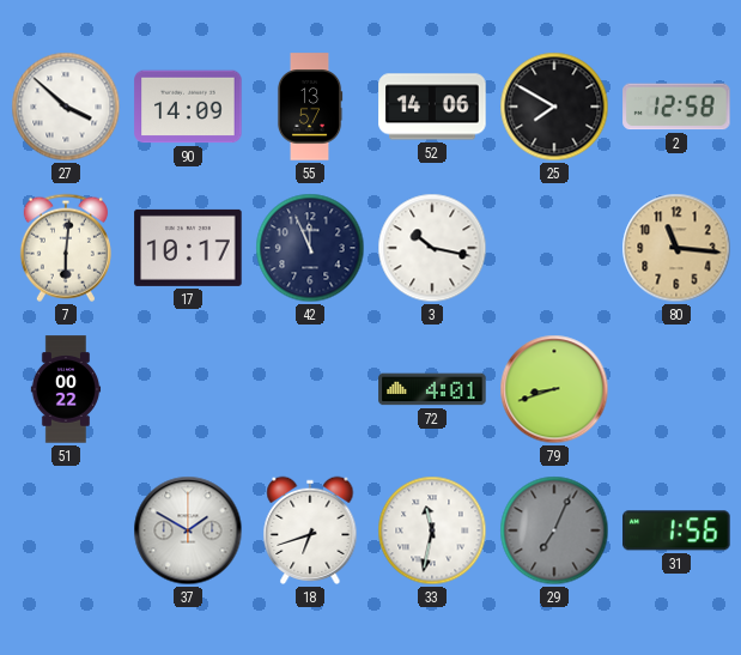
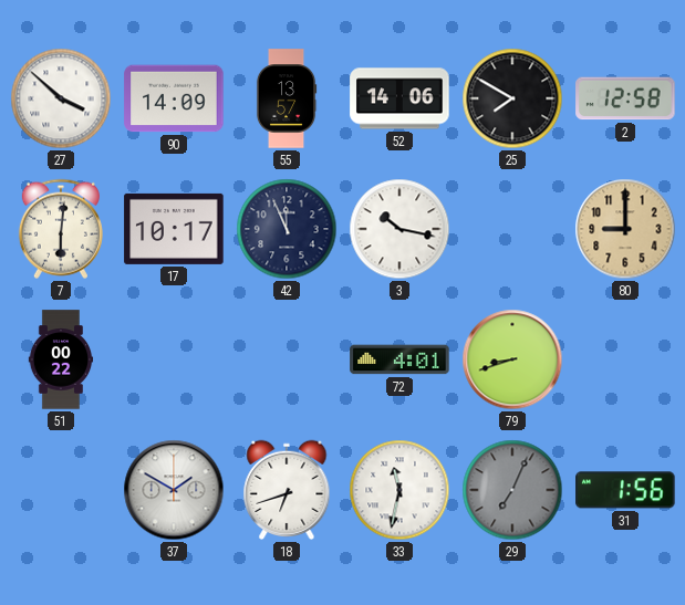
80: 11:16 -> 9:00 (625, 229)
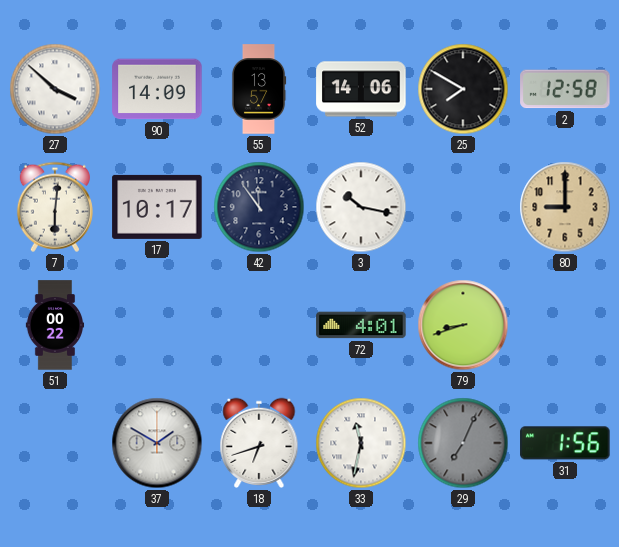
42: 11:56 -> 11:54 (259, 207)
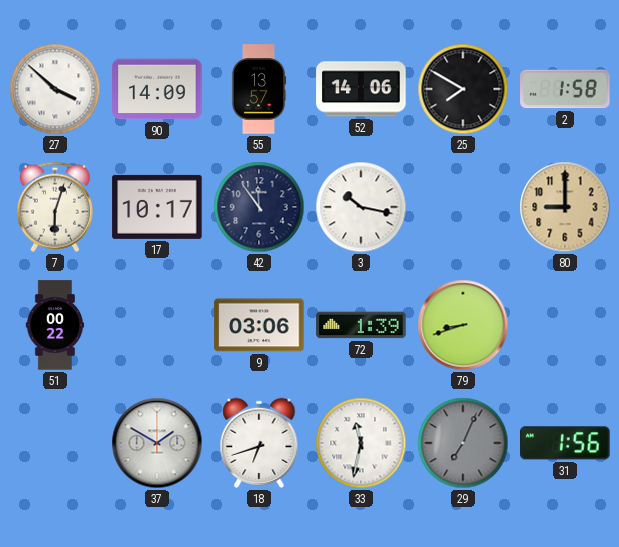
2: 12:58 -> 1:58 (565, 89)
7: 6:01 -> 6:03 (55, 207)
9: none -> 03:06 (259, 325)
72: 4:01 -> 1:39 (361, 325)
